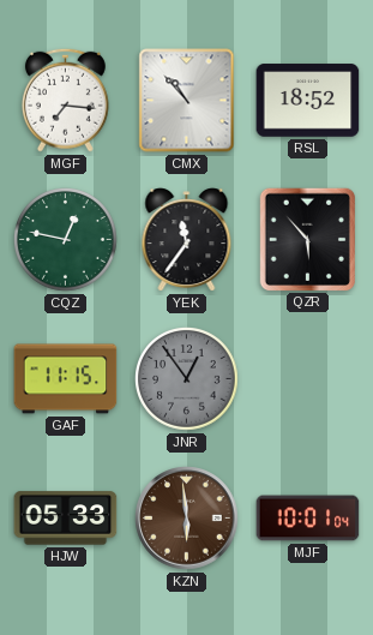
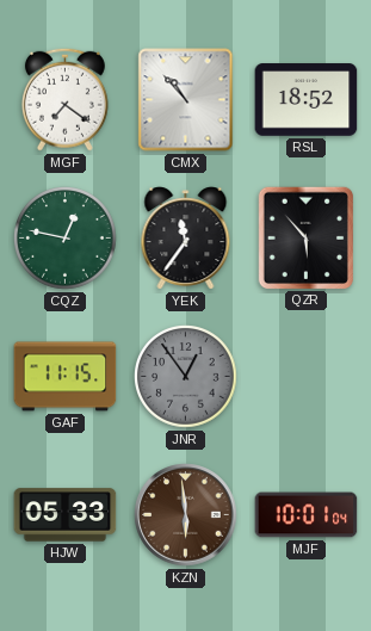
MGF: 7:16 -> 7:21 (64, 99)
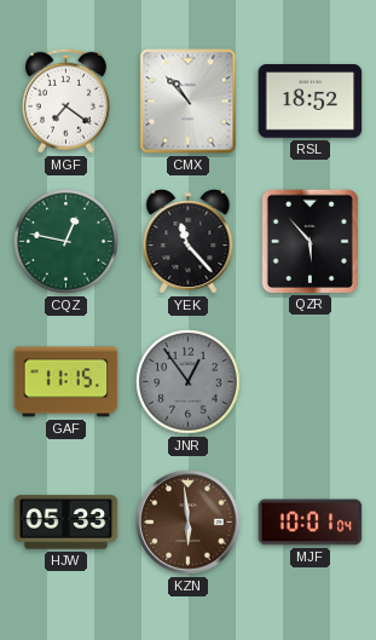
YEK: 11:36 -> 11:23 (189, 242)
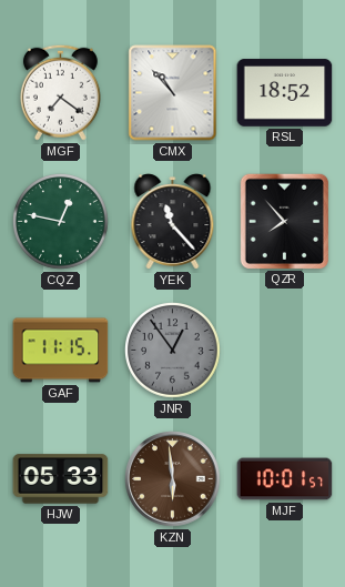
QZR: 5:53 -> 7:53 (284, 221)
MJF: 10:01:04 -> 10:01:57 (285, 479)
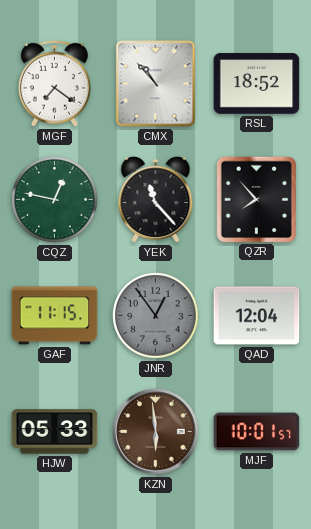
QAD: none -> 12:04 (257, 316)
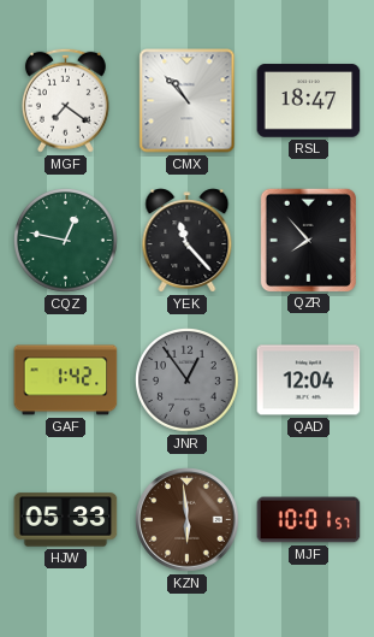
RSL: 18:52 -> 18:47 (309, 101)
GAF: 11:15 -> 1:42 (66, 381)
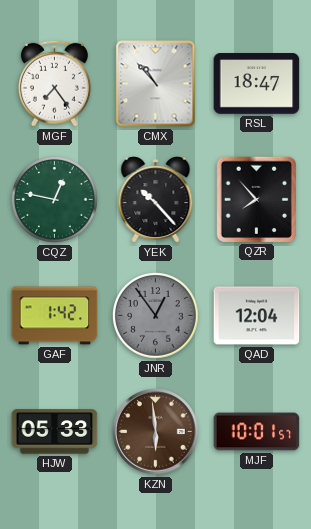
MGF: 7:21 -> 7:24 (54, 83)
YEK: 11:23 -> 10:23 (156, 200)
